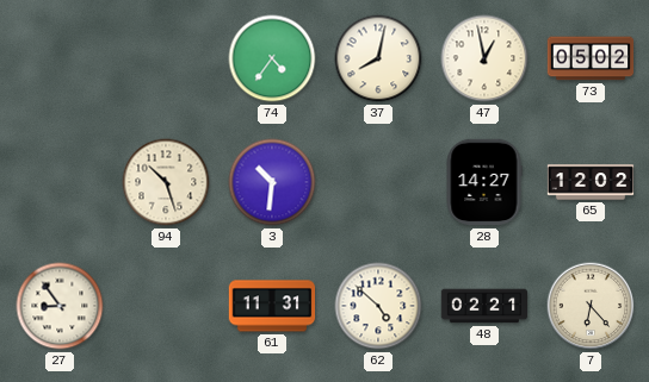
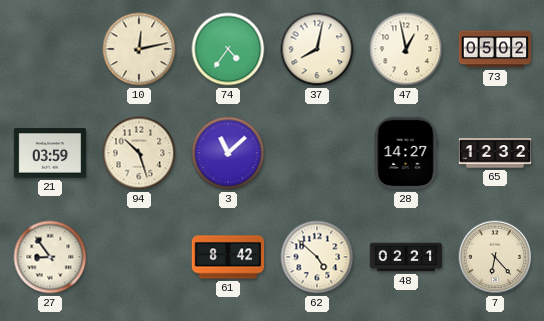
10: none -> 12:13 (139, 49)
21: none -> 03:59 (50, 153)
3: 10:31 -> 11:08 (228, 153)
65: 12:02 -> 12:32 (495, 153)
61: 11:31 -> 8:42 (228, 257)
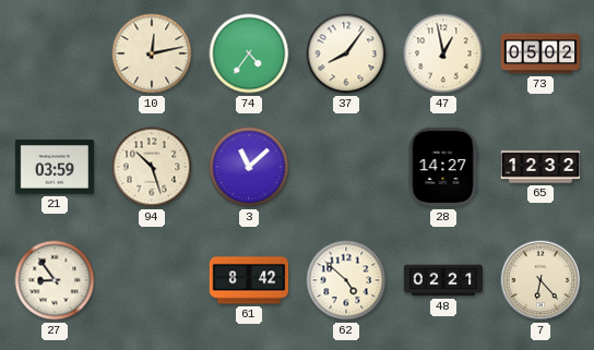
37: 8:02 -> 8:06 (346, 53)
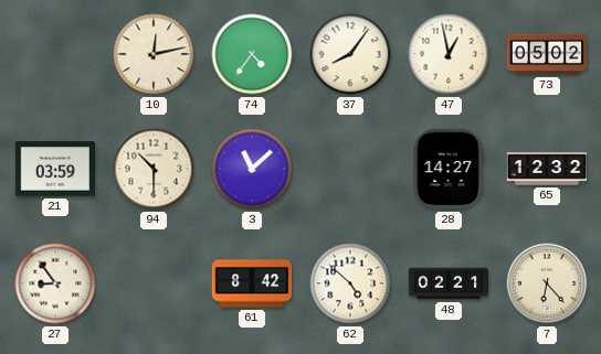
94: 10:27 -> 10:30 (154, 169)
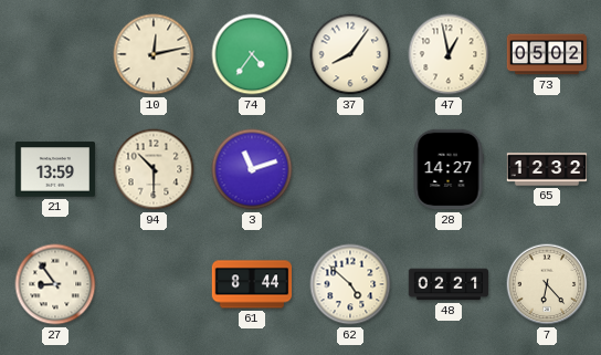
21: 03:59 -> 13:59 (55, 169)
3: 11:08 -> 11:12 (252, 169)
61: 8:42 -> 8:44 (252, 284)
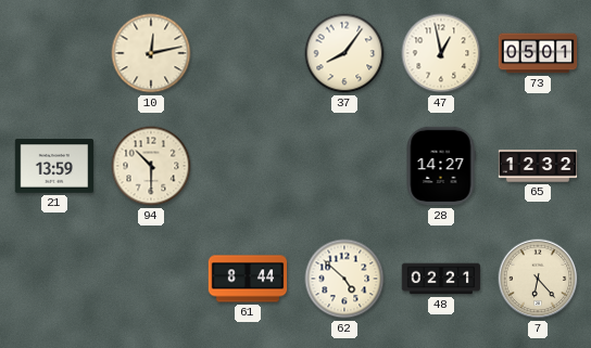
74: 4:36 -> none (252, 54)
73: 05:02 -> 05:01 (538, 53)
3: 11:12 -> none (252, 169)
27: 8:54 -> none (55, 284)
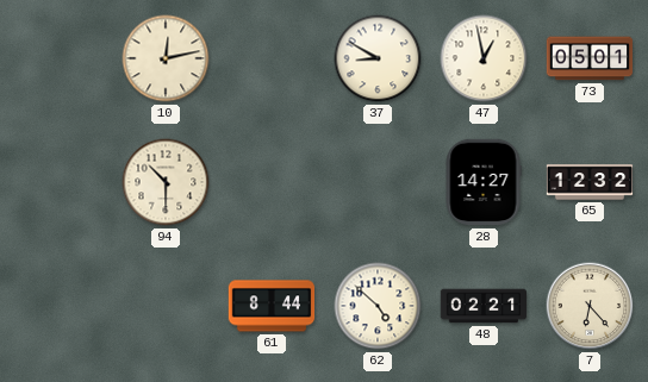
37: 8:06 -> 8:50 (378, 58)
21: 13:59 -> none (54, 166)
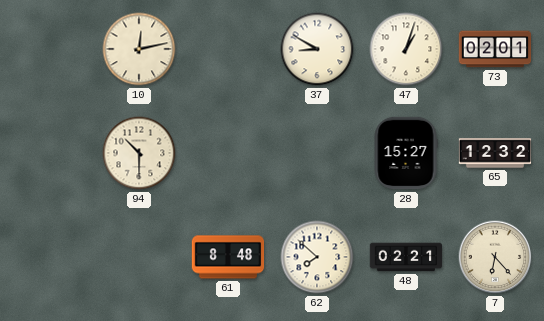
47: 12:58 -> 1:03 (406, 49)
73: 05:01 -> 02:01 (495, 49)
28: 14:27 -> 15:27 (406, 153)
61: 8:44 -> 8:48 (228, 257)
62: 4:52 -> 7:52 (317, 257)
